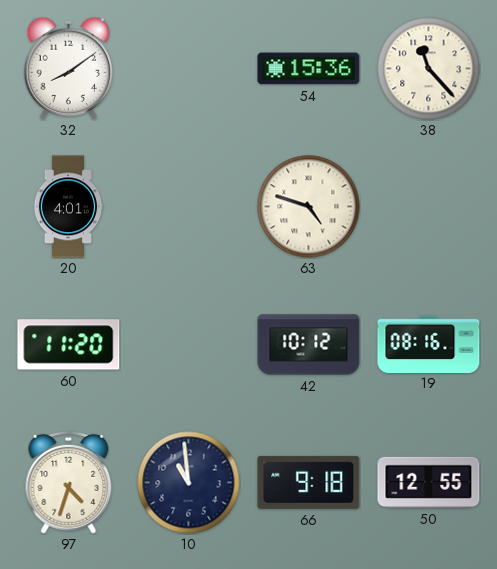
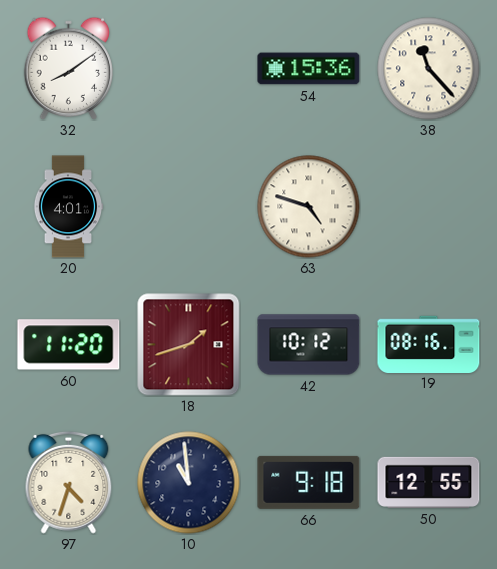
18: none -> 1:42 (189, 345)
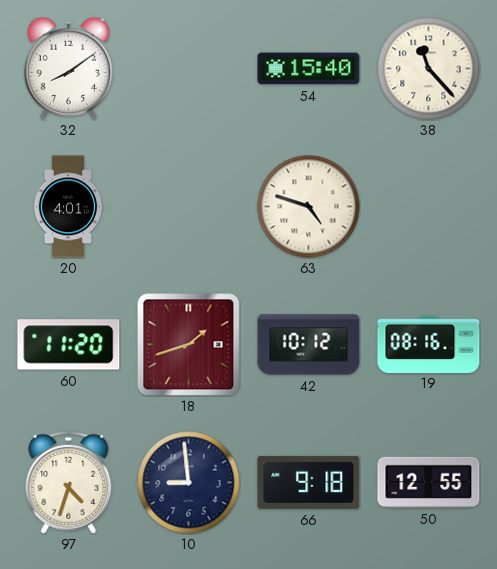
54: 15:36 -> 15:40 (309, 69)
10: 10:59 -> 8:59 (189, 483)
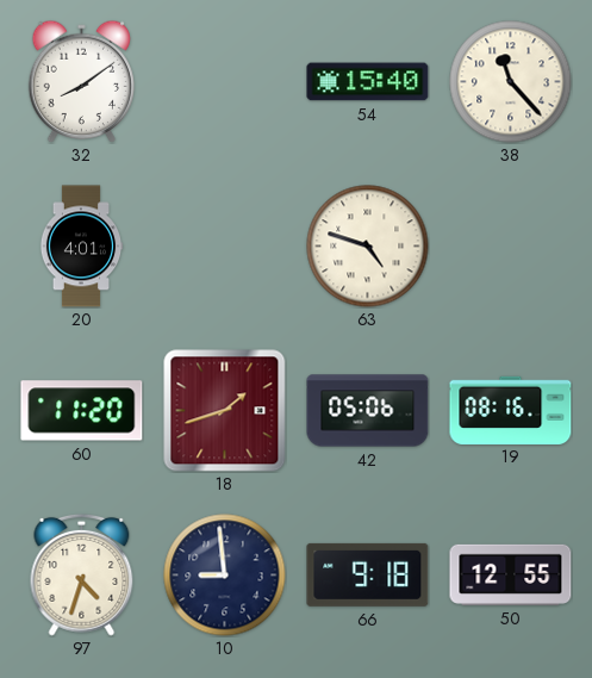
42: 10:12 -> 05:06 (368, 411)
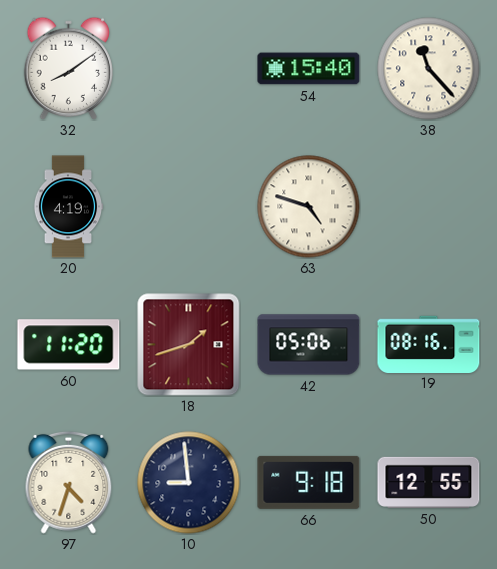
20: 4:01 -> 4:19 (68, 207)
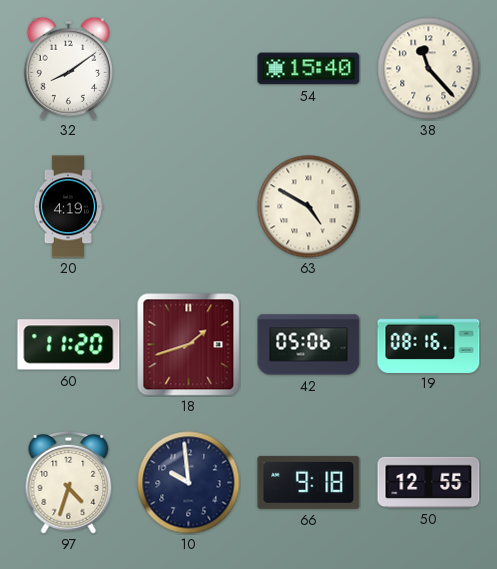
63: 4:48 -> 4:50 (309, 207)
10: 8:59 -> 9:59 (189, 483)
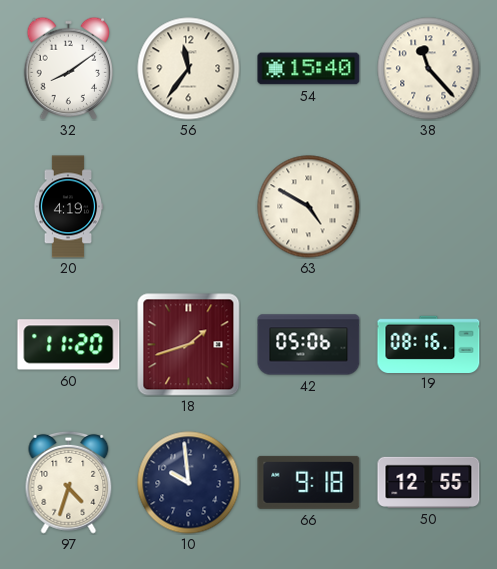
56: none -> 11:36 (189, 69)
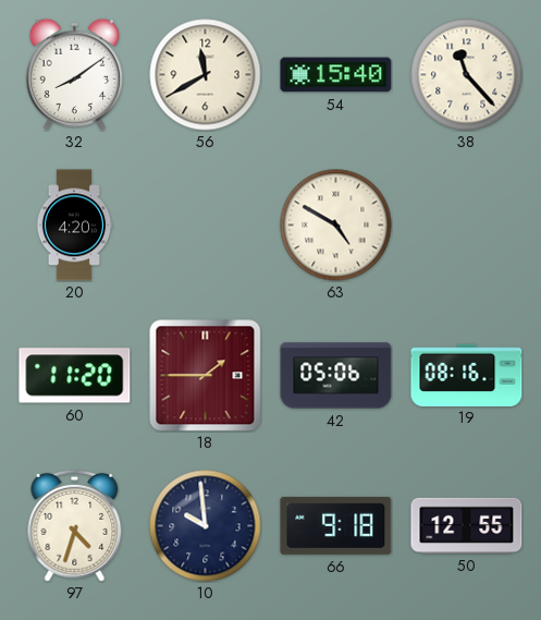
56: 11:36 -> 11:40 (206, 75)
20: 4:19 -> 4:20 (74, 226)
18: 1:42 -> 1:45 (206, 376)
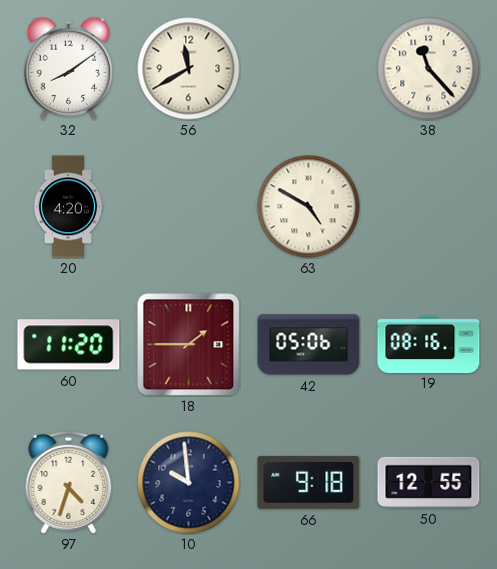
54: 15:40 -> none (336, 75)
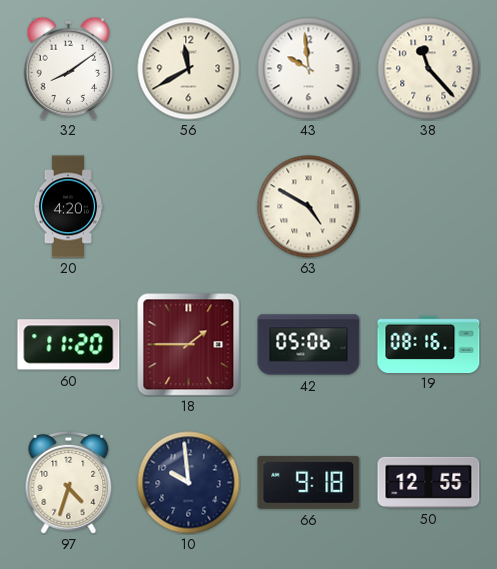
43: none -> 9:59 (309, 69)
